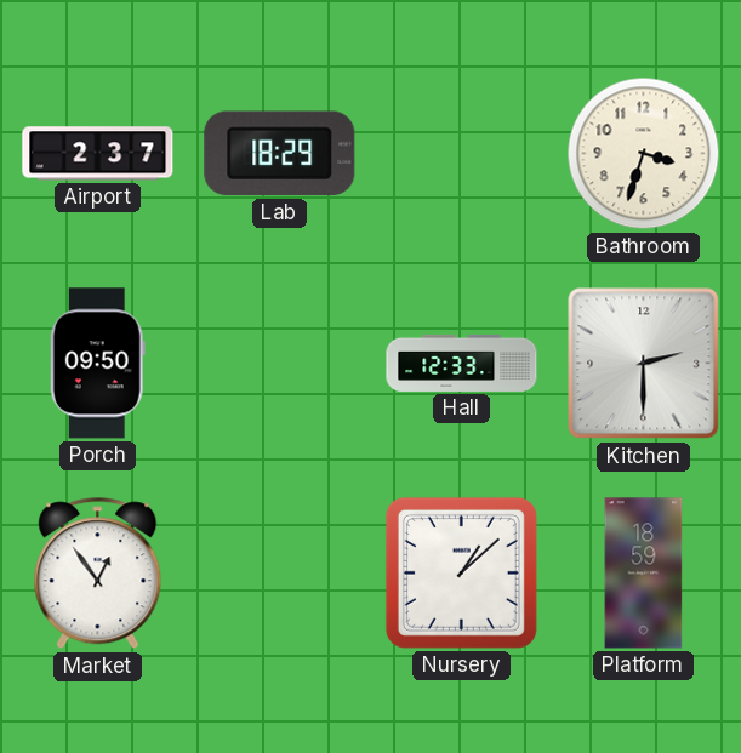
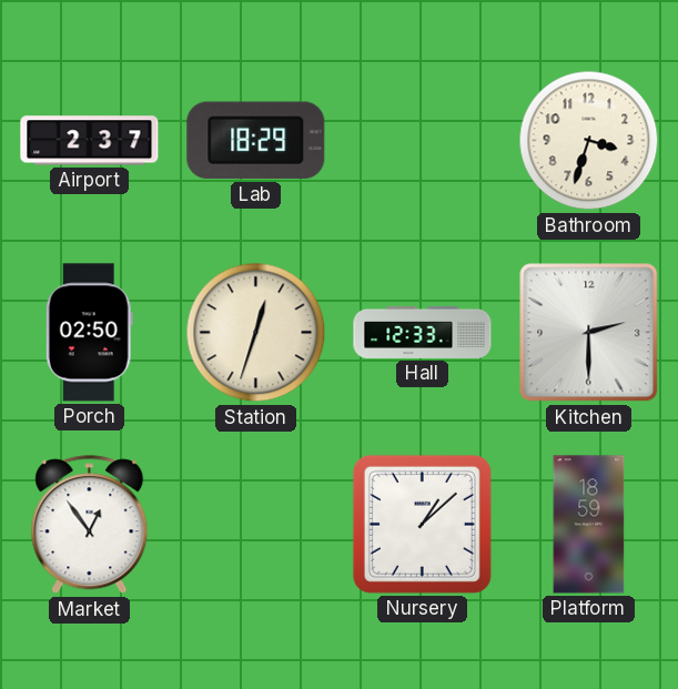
Porch: 09:50 -> 02:50 (89, 333)
Station: none -> 12:33 (256, 333)
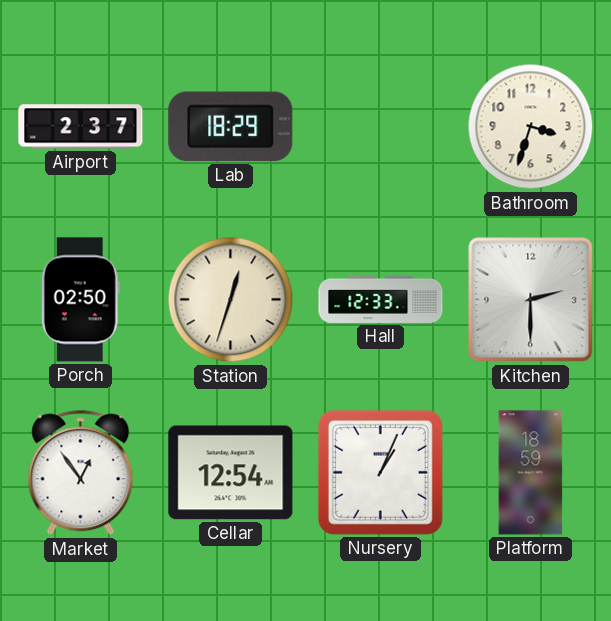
Cellar: none -> 12:54 (231, 473)
Nursery: 1:08 -> 1:04 (380, 472)
